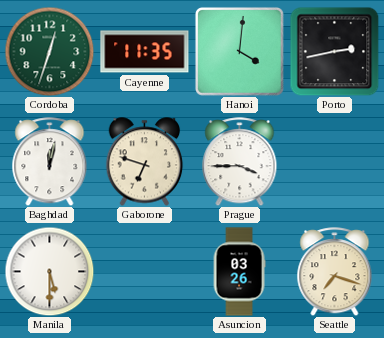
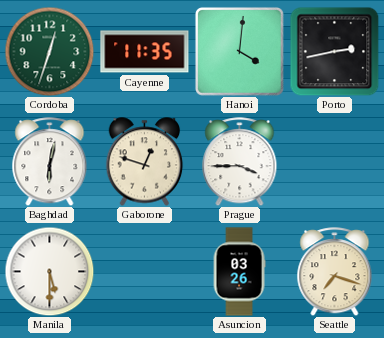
Baghdad: 12:02 -> 6:02 (50, 162)
Gaborone: 6:48 -> 12:48 (145, 162)
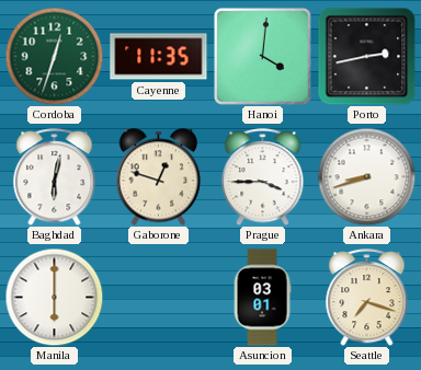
Ankara: none -> 8:42 (366, 176)
Manila: 5:30 -> 6:00 (54, 297)
Asuncion: 03:26 -> 03:01 (262, 298)
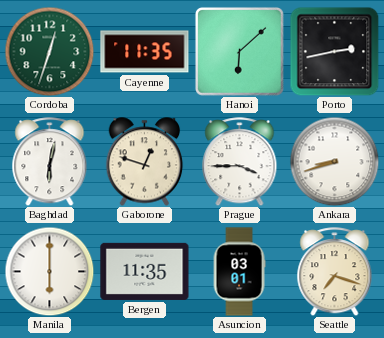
Hanoi: 4:01 -> 6:08 (240, 52)
Bergen: none -> 11:35 (145, 271)
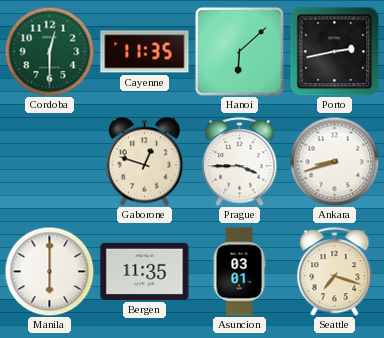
Cordoba: 12:33 -> 12:30 (49, 51)
Baghdad: 6:02 -> none (50, 162)
